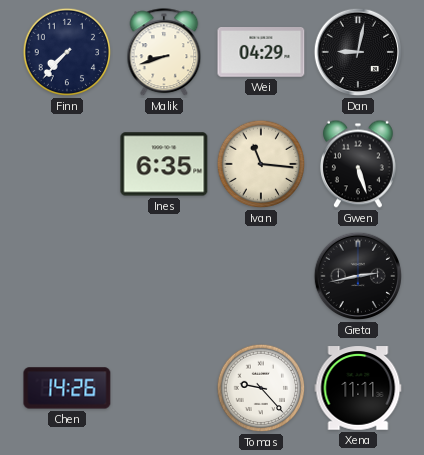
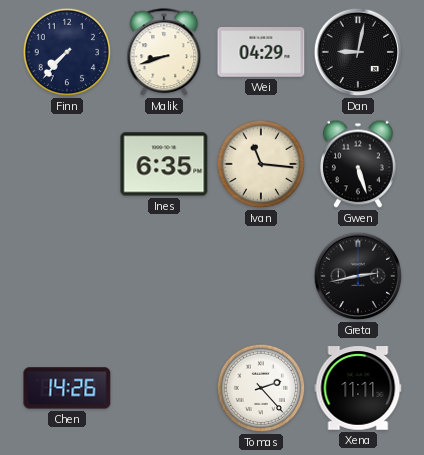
Tomas: 9:23 -> 2:23 (261, 388)
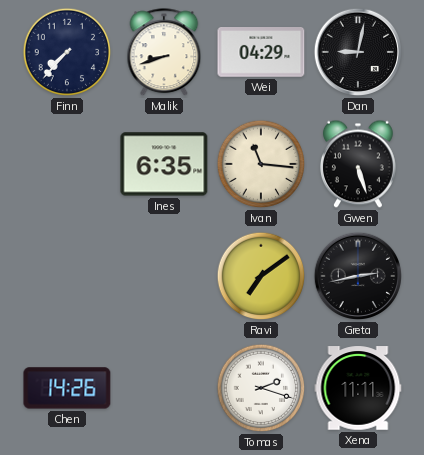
Ravi: none -> 7:09 (261, 276)
Tomas: 2:23 -> 2:18 (261, 388)
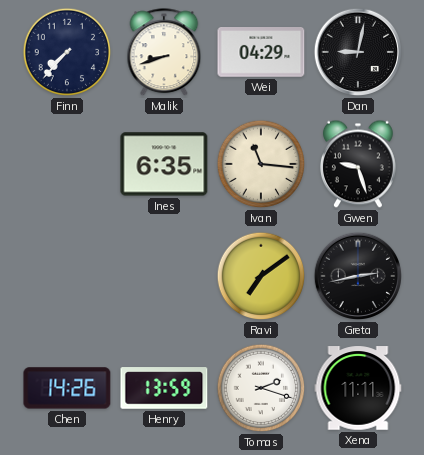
Gwen: 5:27 -> 9:27 (358, 164)
Henry: none -> 13:59 (164, 388)
